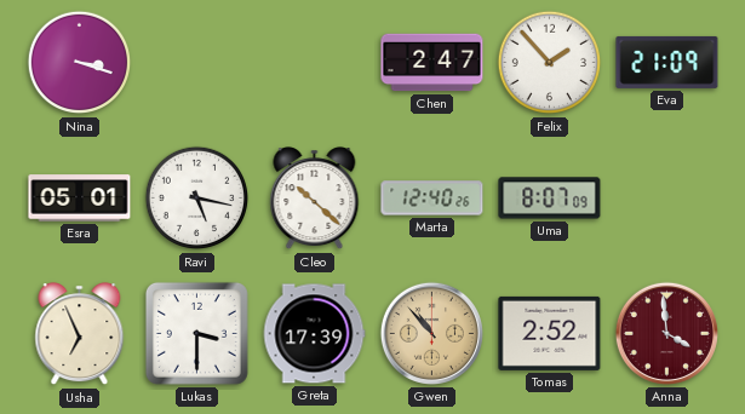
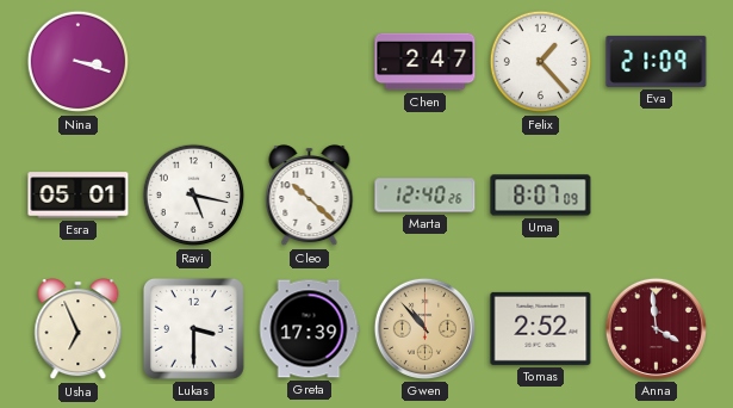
Felix: 1:53 -> 1:23 (541, 62)
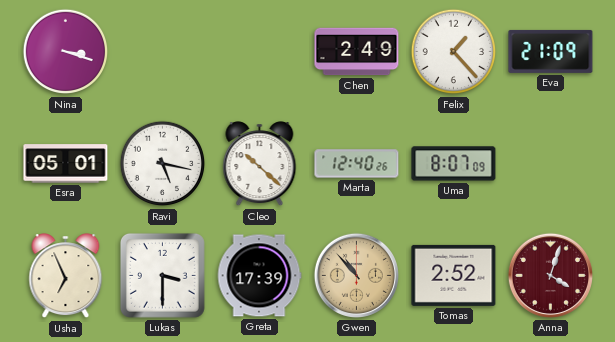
Chen: 2:47 -> 2:49 (357, 52)
Anna: 3:59 -> 4:03 (550, 275)
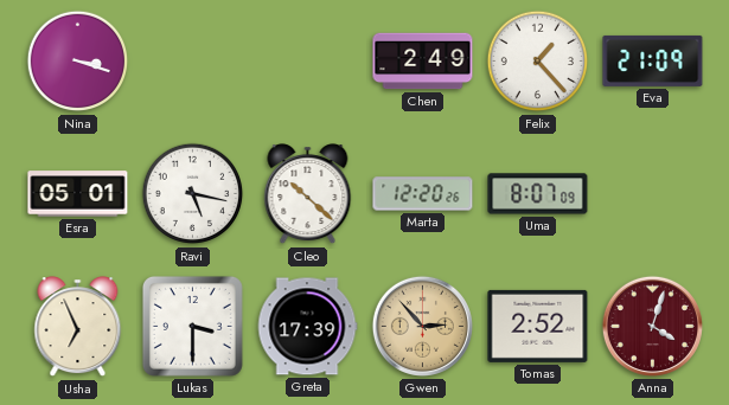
Marta: 12:40 -> 12:20 (423, 194)
Gwen: 10:53 -> 2:53 (422, 326)
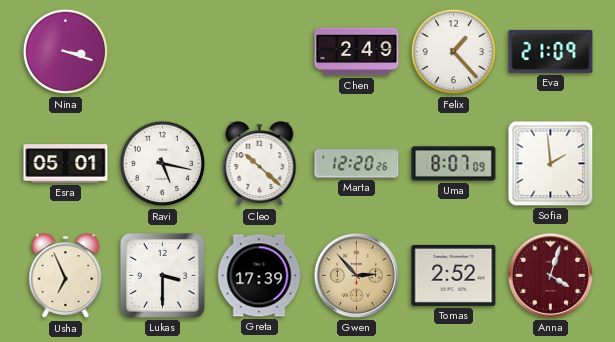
Sofia: none -> 1:59 (551, 164)
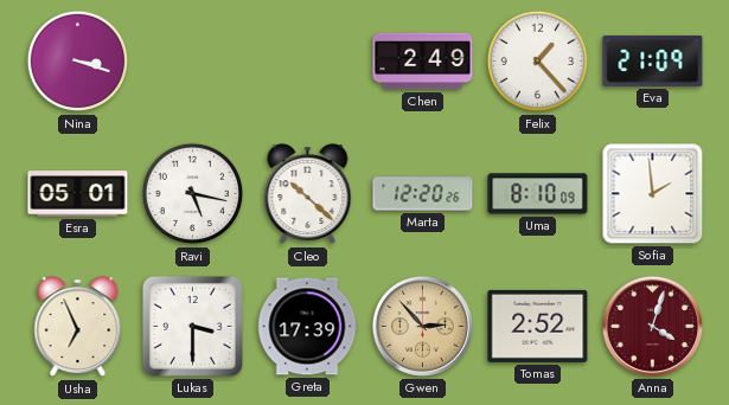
Uma: 8:07 -> 8:10 (538, 194)
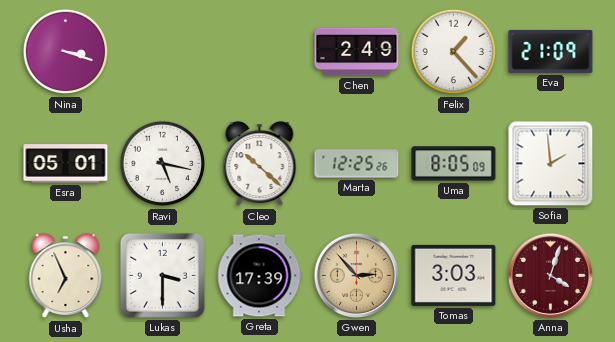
Marta: 12:20 -> 12:25 (357, 164)
Uma: 8:10 -> 8:05 (454, 164)
Tomas: 2:52 -> 3:03 (454, 275)
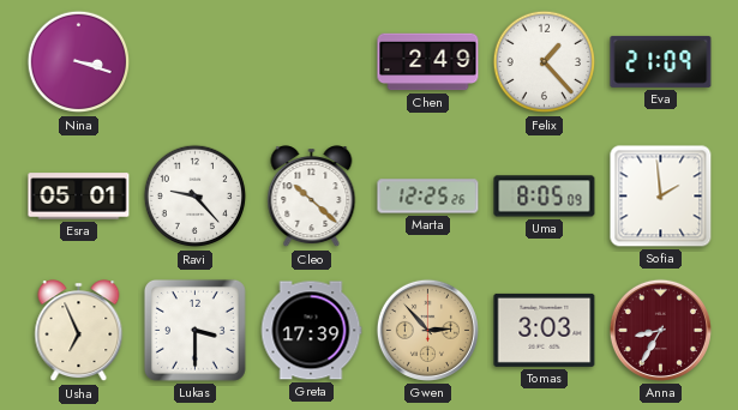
Ravi: 5:17 -> 9:23 (196, 197)
Anna: 4:03 -> 8:35 (660, 330)
